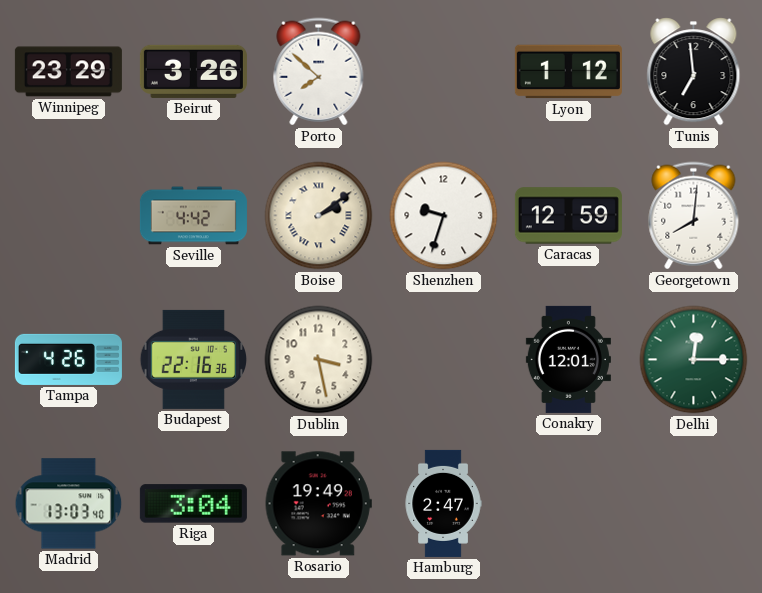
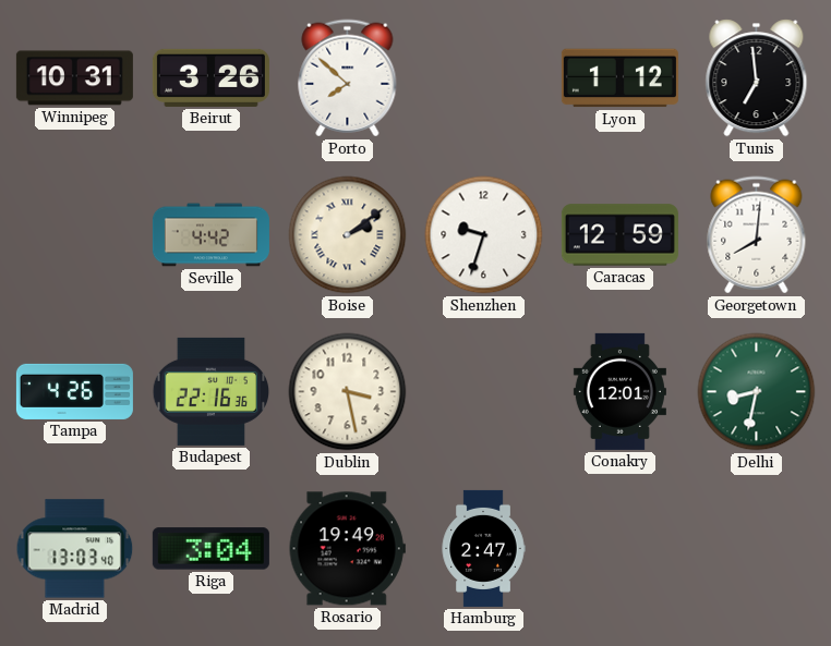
Winnipeg: 23:29 -> 10:31 (74, 78)
Delhi: 12:15 -> 8:32 (757, 392)
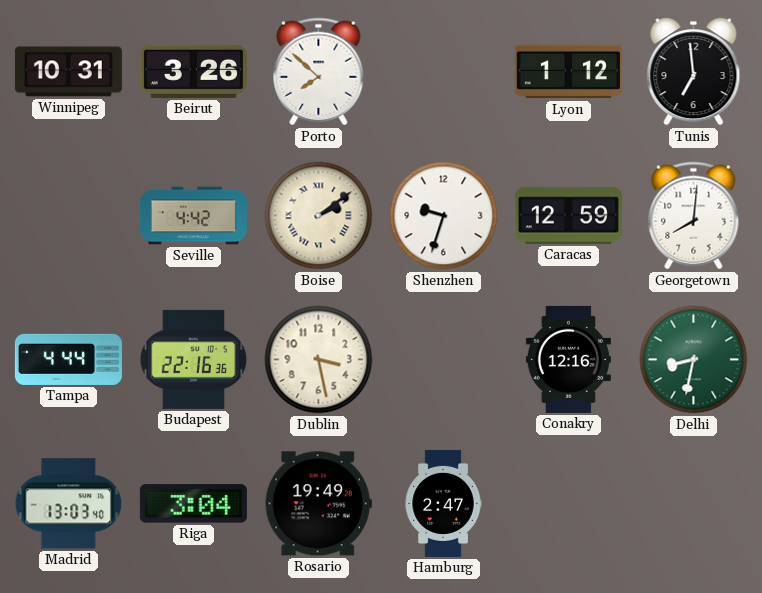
Tampa: 4:26 -> 4:44 (68, 359)
Conakry: 12:01 -> 12:16 (568, 359)
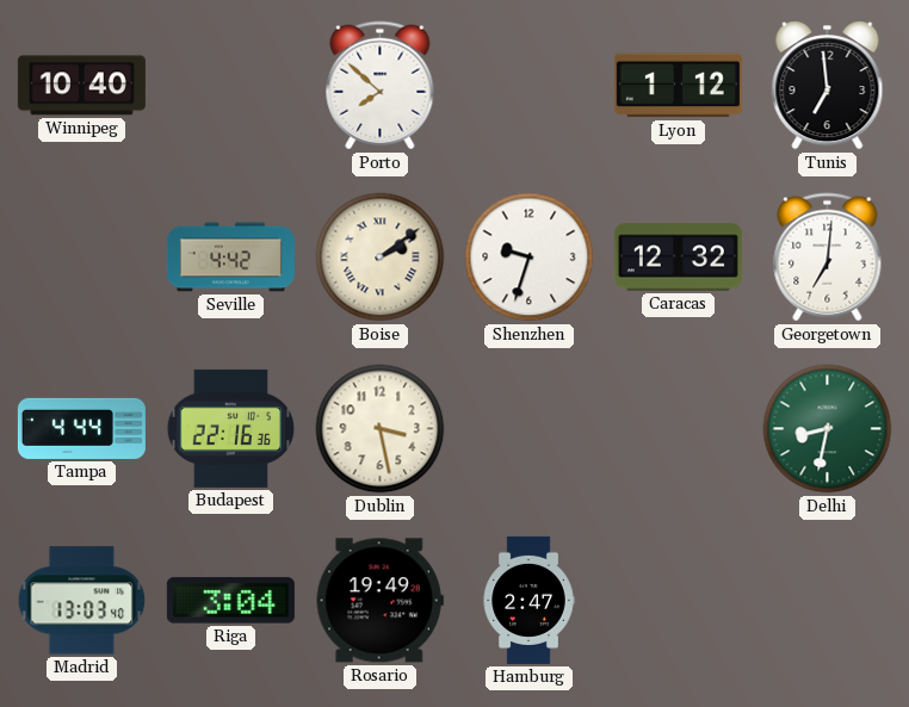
Winnipeg: 10:31 -> 10:40 (81, 86)
Beirut: 3:26 -> none (193, 71)
Caracas: 12:59 -> 12:32 (678, 258)
Georgetown: 8:01 -> 7:01 (828, 258)
Conakry: 12:16 -> none (568, 359)
